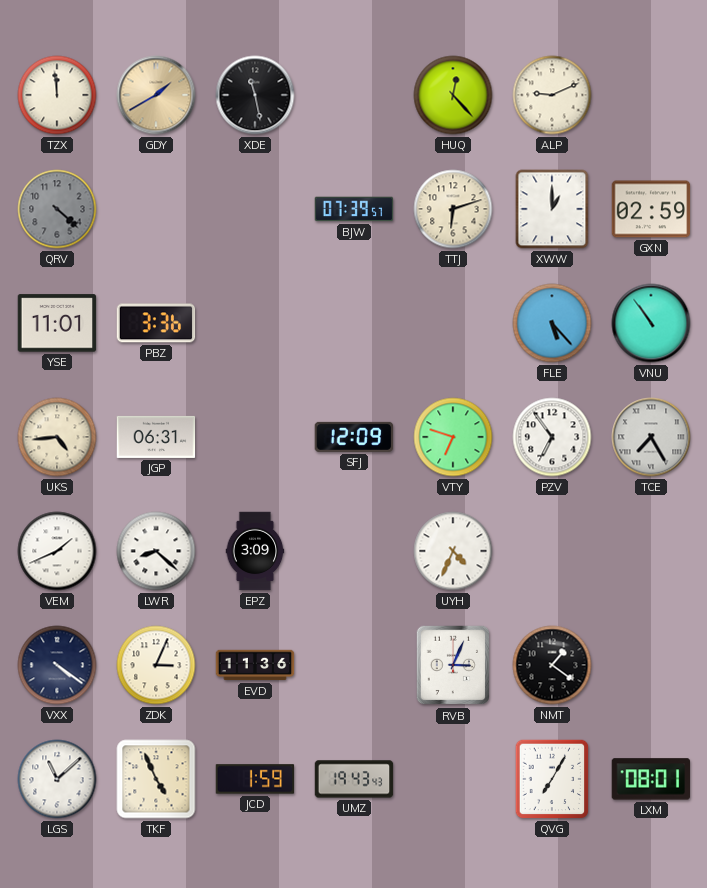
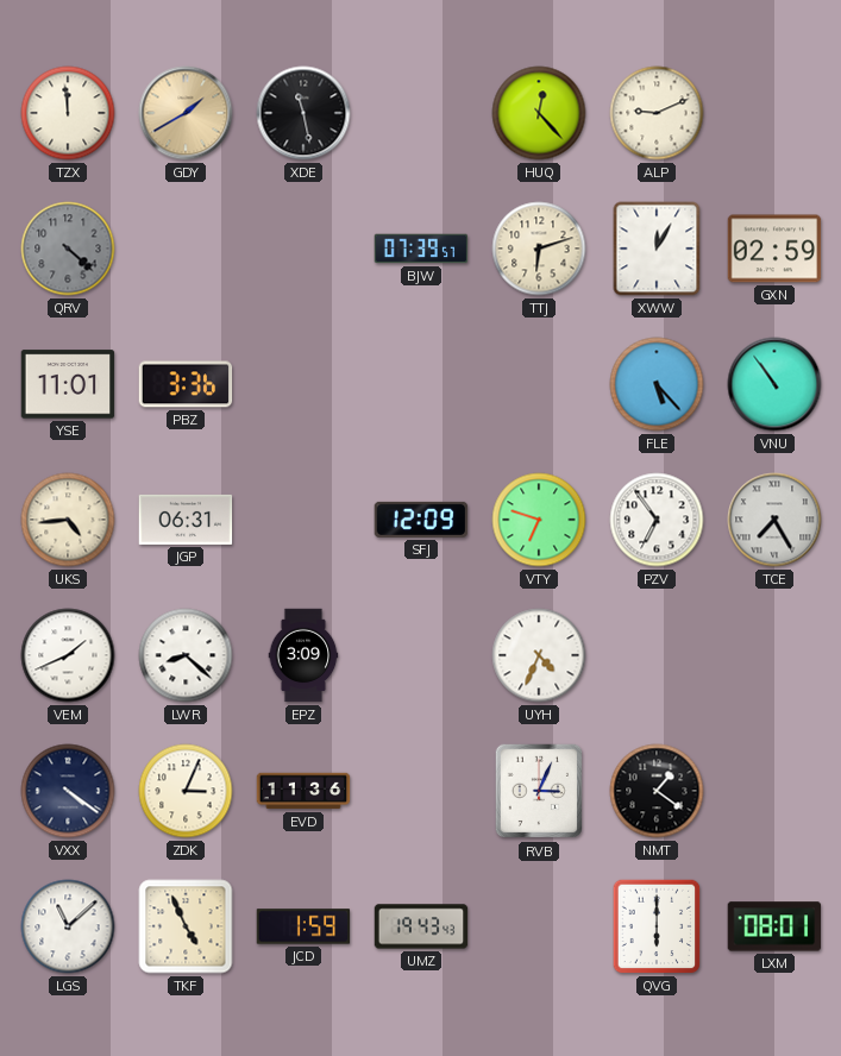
XWW: 1:00 -> 12:05 (657, 249)
QVG: 7:05 -> 6:00 (657, 926)
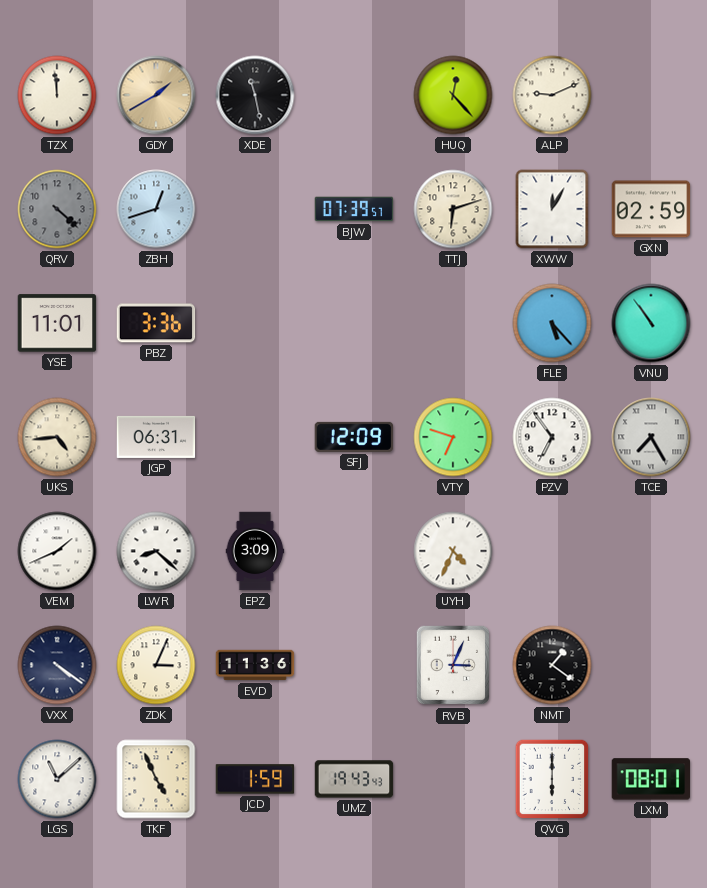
ZBH: none -> 12:42 (156, 209)
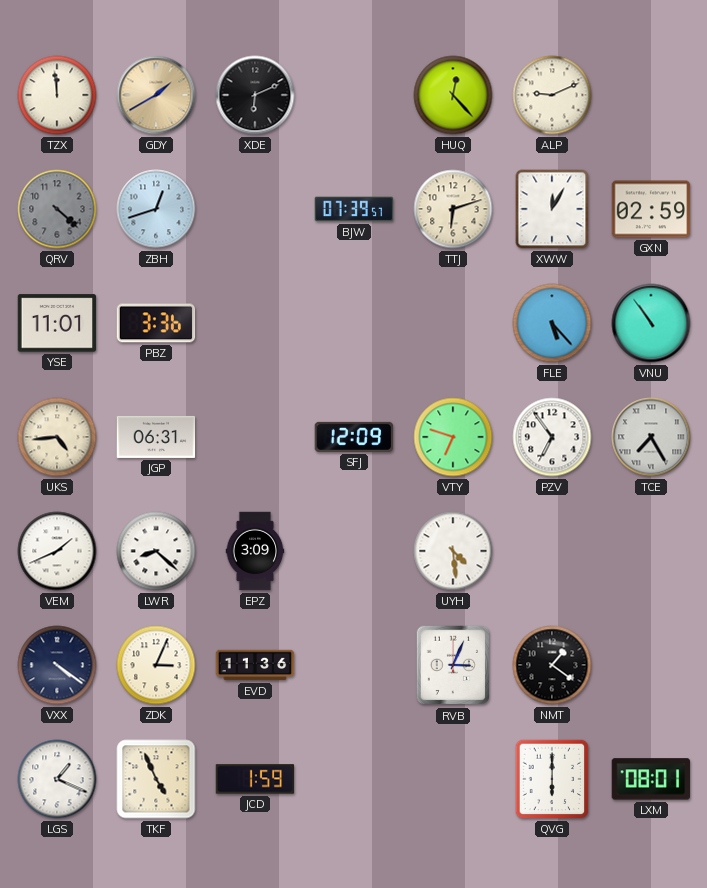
XDE: 11:28 -> 6:11 (255, 95)
UYH: 4:34 -> 4:29 (453, 551)
LGS: 11:08 -> 1:19 (57, 779)
UMZ: 19:43 -> none (354, 779)
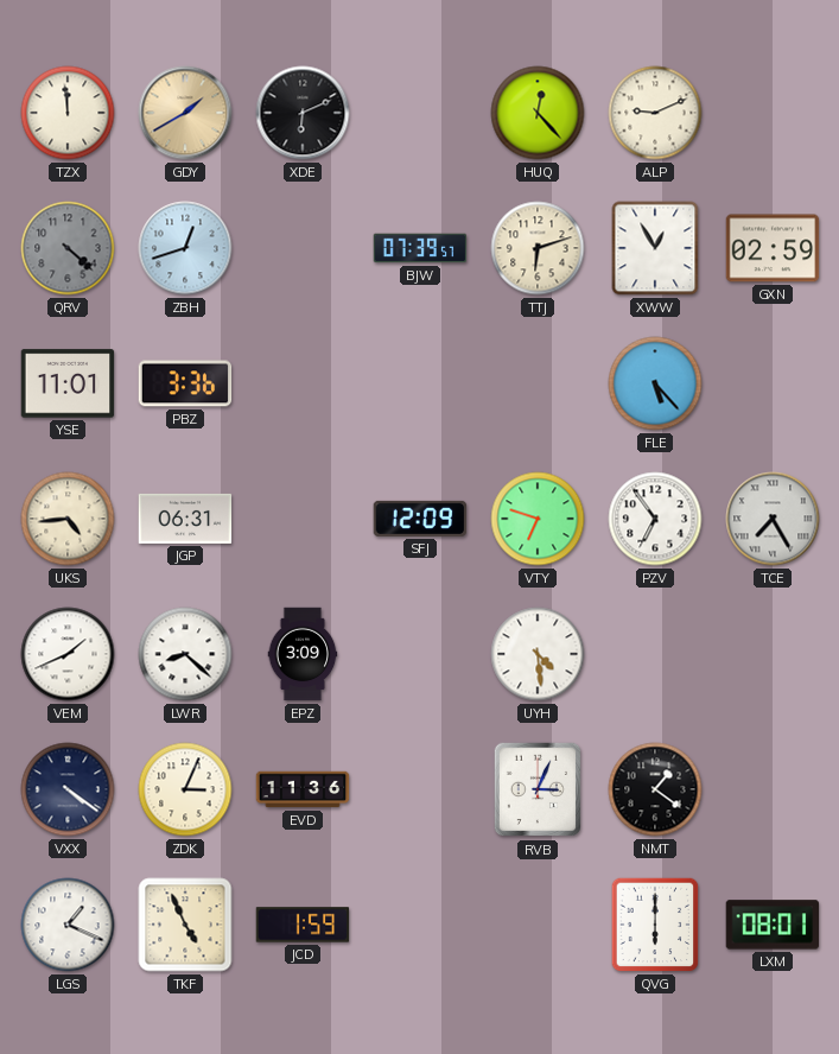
XWW: 12:05 -> 12:55 (655, 248)
VNU: 10:54 -> none (651, 323)
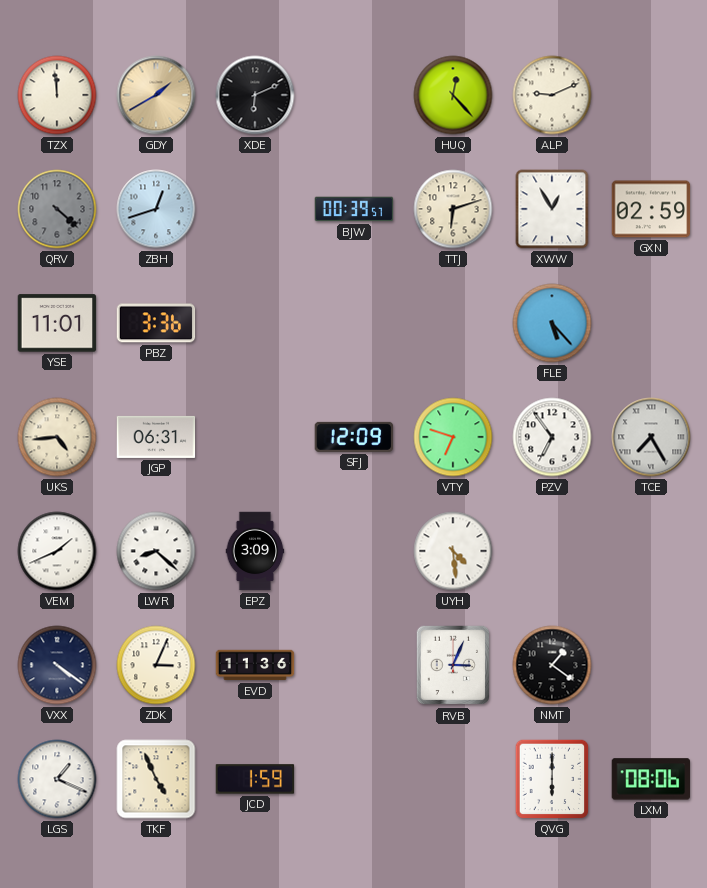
BJW: 07:39 -> 00:39 (354, 209)
LXM: 08:01 -> 08:06 (651, 779)
